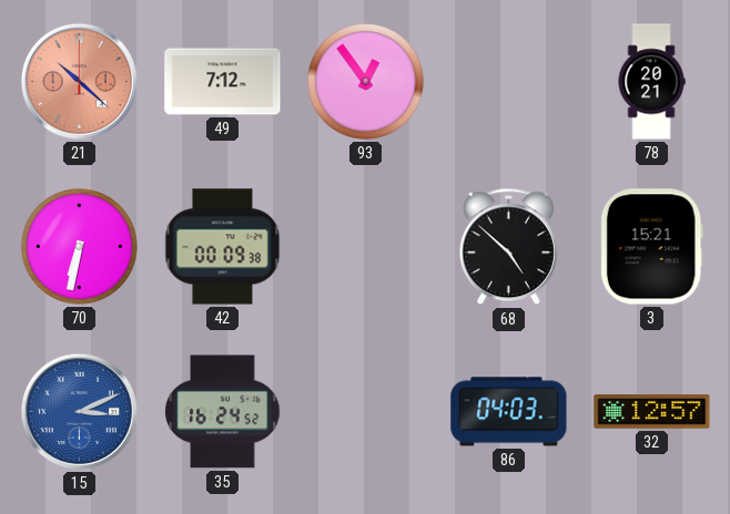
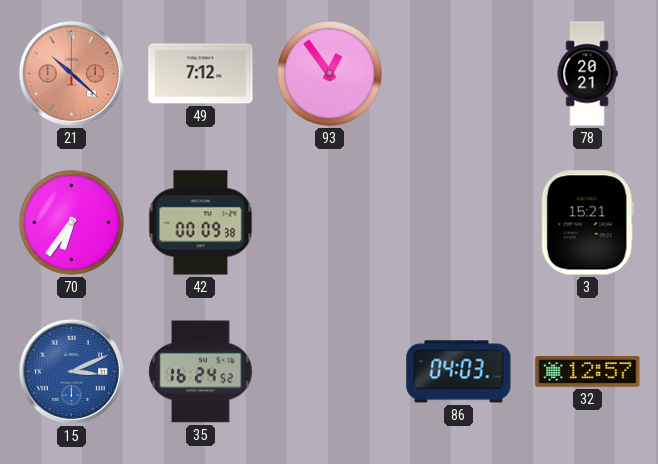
70: 6:32 -> 6:36 (72, 223)
68: 4:52 -> none (508, 247)
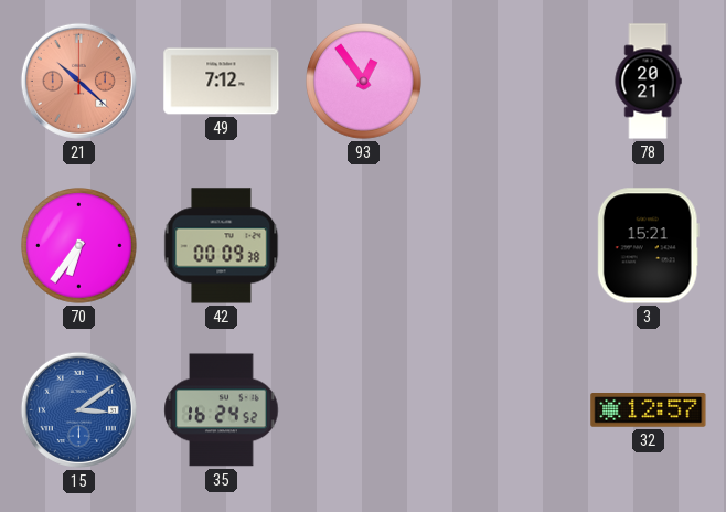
15: 3:11 -> 3:09 (78, 409)
86: 04:03 -> none (459, 372)
